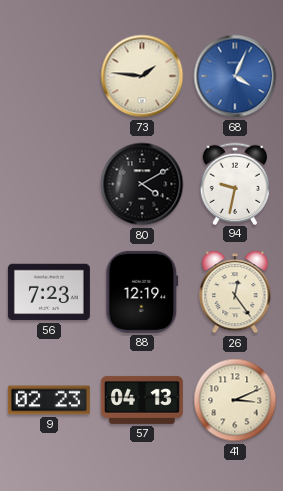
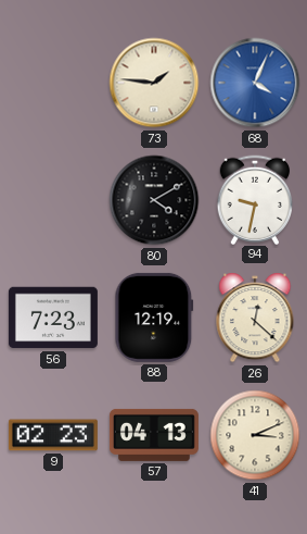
26: 12:24 -> 12:22 (255, 318)
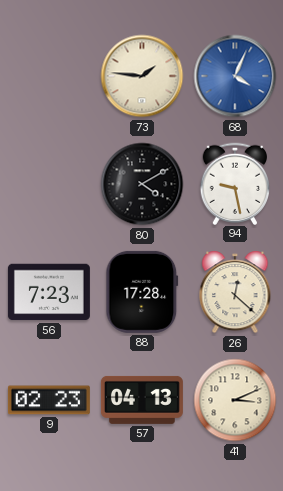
94: 9:32 -> 9:28 (235, 183)
88: 12:19 -> 17:28 (142, 292)
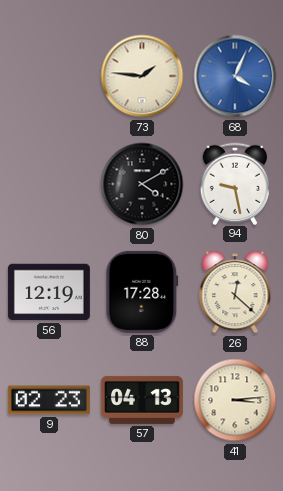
56: 7:23 -> 12:19 (49, 292)
41: 3:11 -> 3:14 (235, 400)
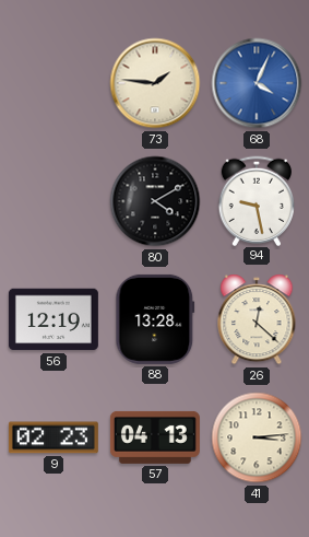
88: 17:28 -> 13:28 (155, 319)
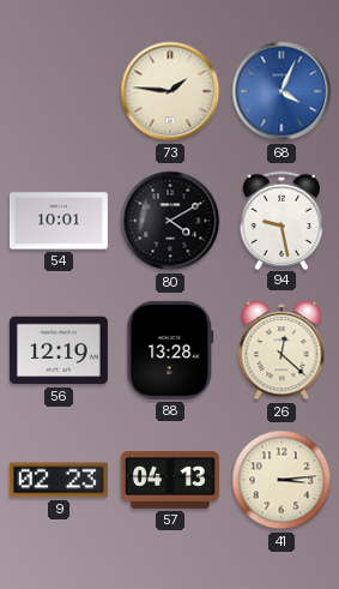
54: none -> 10:01 (59, 221)
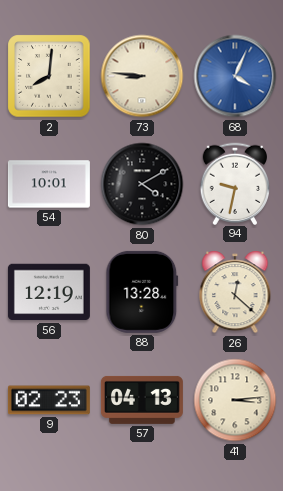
2: none -> 8:01 (49, 76)
73: 1:46 -> 8:46 (142, 76)
94: 9:28 -> 9:32 (235, 183)
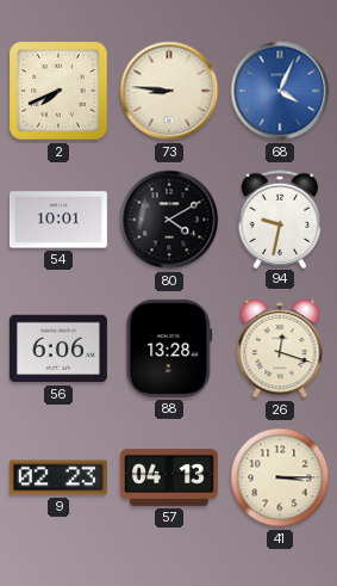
2: 8:01 -> 7:41 (58, 91)
56: 12:19 -> 6:06 (58, 348)
26: 12:22 -> 12:18 (280, 348)
41: 3:14 -> 3:15 (280, 477)
